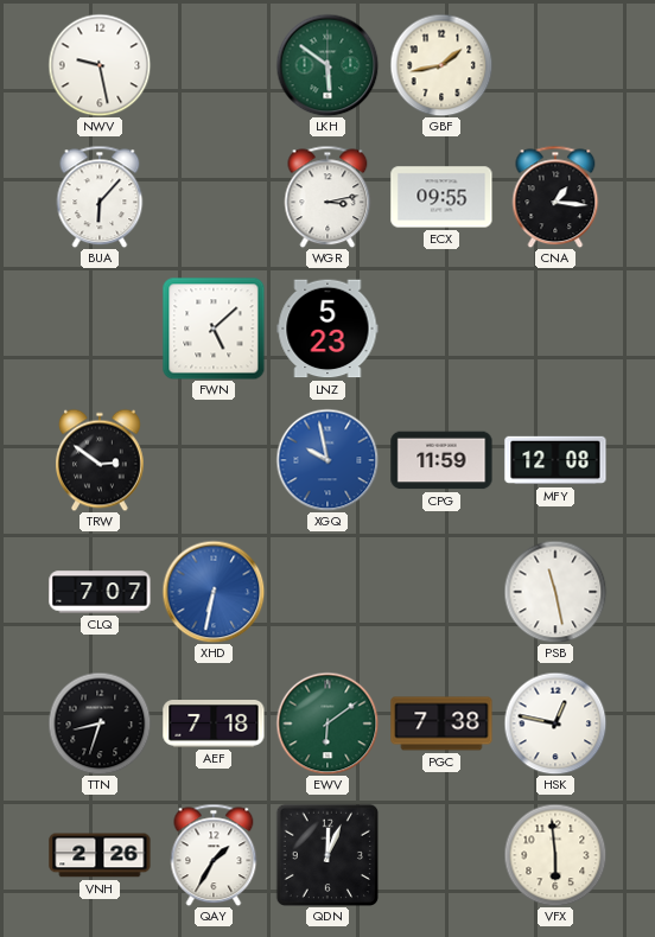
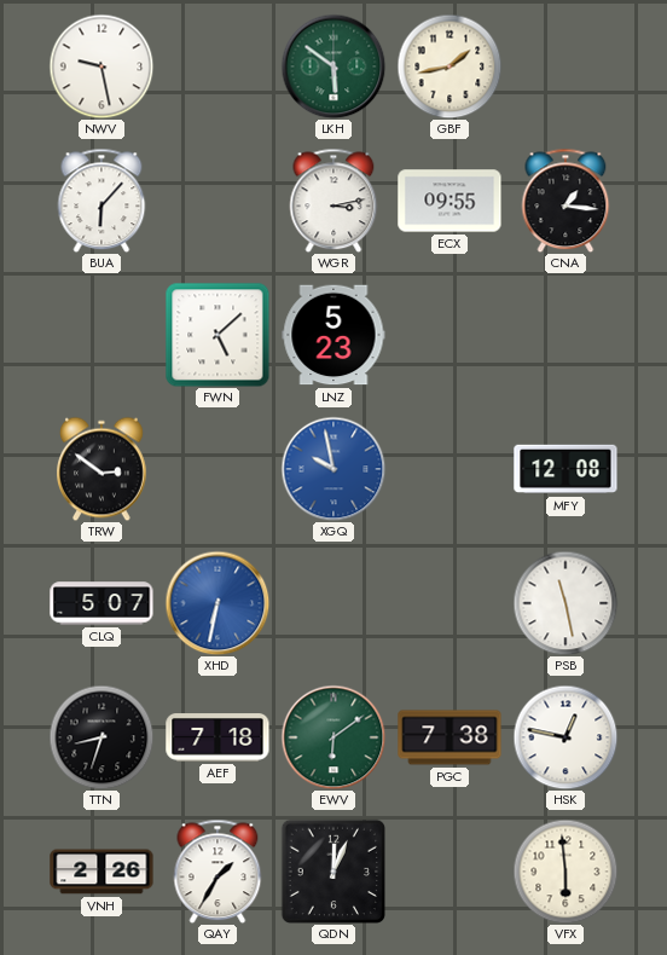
CPG: 11:59 -> none (441, 460)
CLQ: 7:07 -> 5:07 (101, 603)
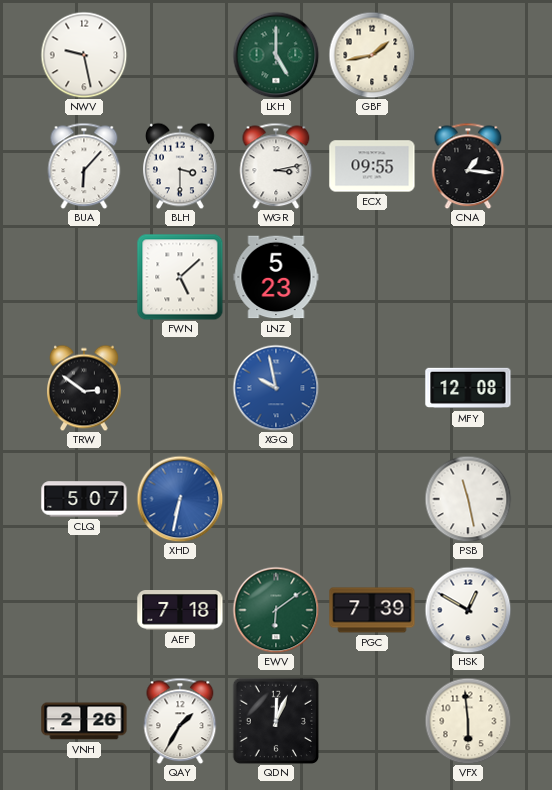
LKH: 5:51 -> 5:00 (276, 55)
BLH: none -> 3:30 (181, 166)
TTN: 8:33 -> none (101, 737)
PGC: 7:38 -> 7:39 (372, 610)
HSK: 12:47 -> 12:50 (468, 610)
